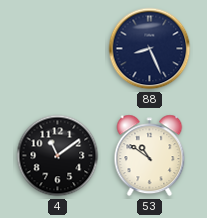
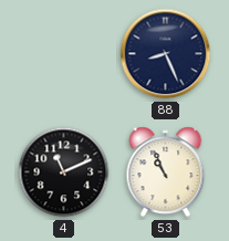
4: 11:09 -> 11:11 (64, 172)
53: 10:51 -> 10:56 (166, 172)
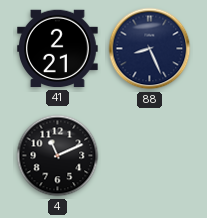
41: none -> 2:21 (58, 49)
53: 10:56 -> none (166, 172)
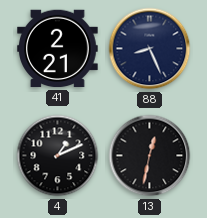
4: 11:11 -> 1:11 (58, 156)
13: none -> 12:32 (150, 156)
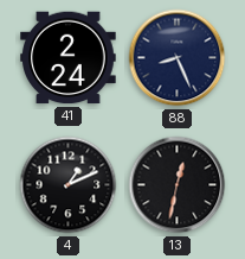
41: 2:21 -> 2:24 (69, 58)
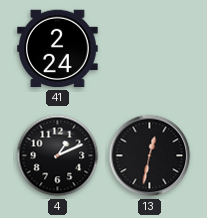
88: 8:26 -> none (178, 58)
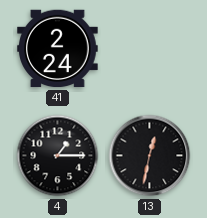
4: 1:11 -> 1:15 (58, 156)
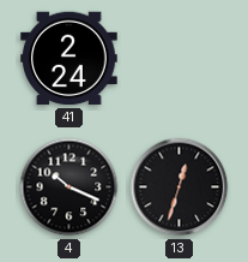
4: 1:15 -> 10:19 (69, 187)
13: 12:32 -> 12:33 (180, 187)
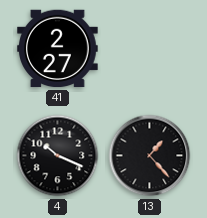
41: 2:24 -> 2:27 (58, 49)
13: 12:33 -> 1:23 (150, 156)
